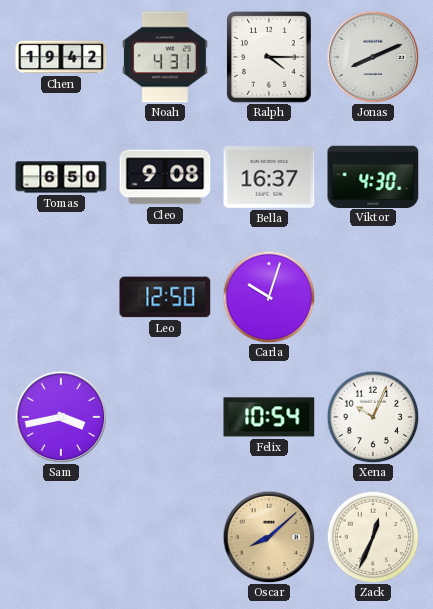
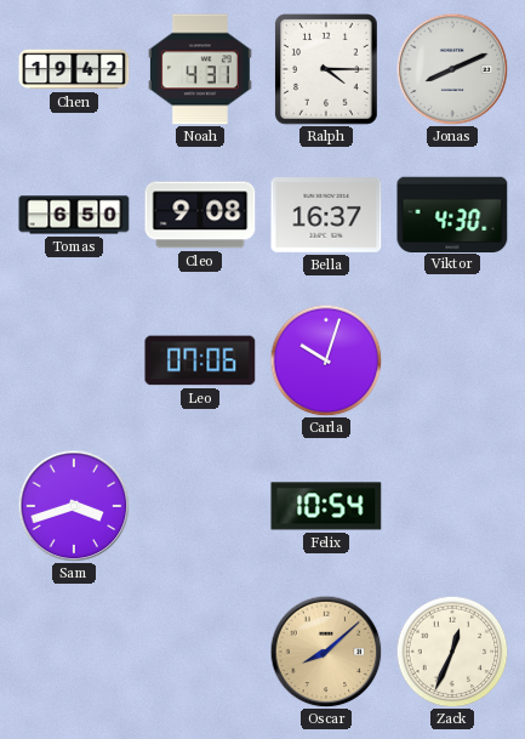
Leo: 12:50 -> 07:06 (200, 360)
Sam: 3:43 -> 3:42 (74, 506)
Xena: 10:04 -> none (373, 417)
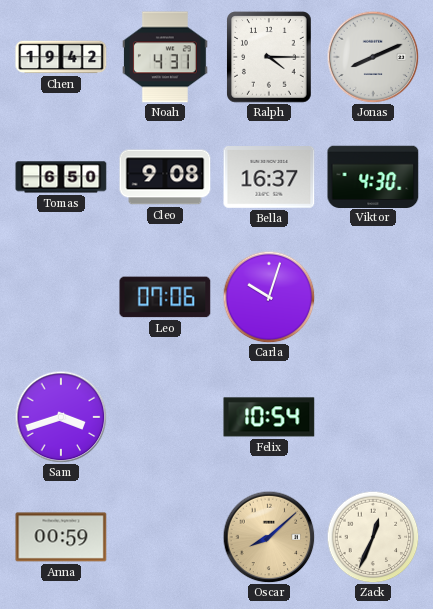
Anna: none -> 00:59 (61, 537)
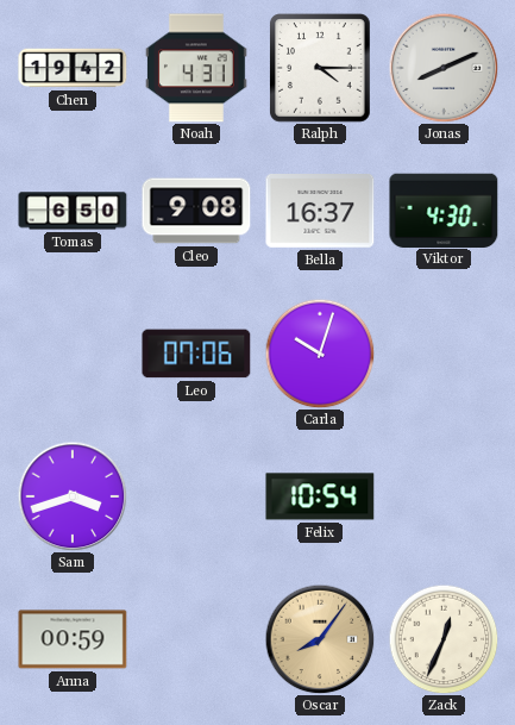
Oscar: 8:08 -> 8:06 (320, 639)
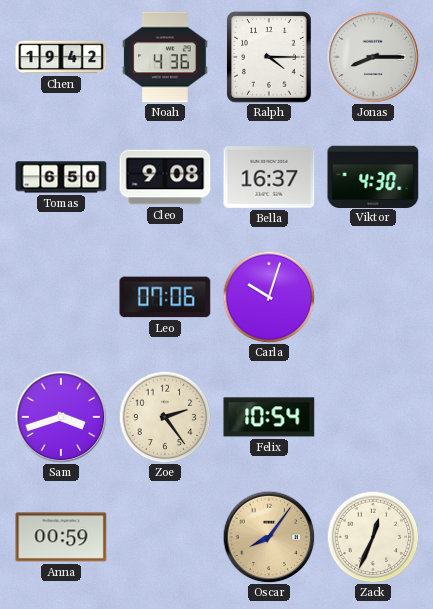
Noah: 4:31 -> 4:36 (165, 57)
Jonas: 8:11 -> 8:15 (373, 57)
Zoe: none -> 2:24 (165, 417)
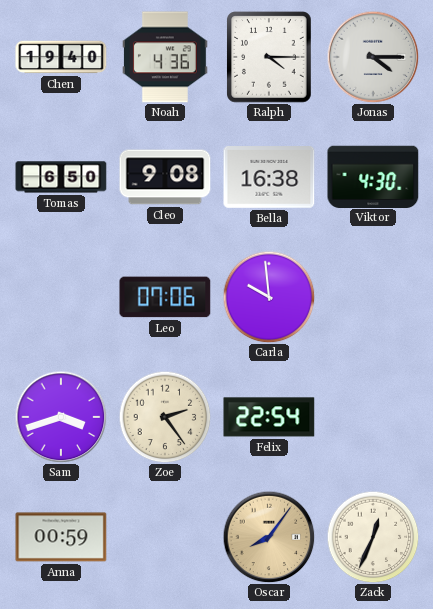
Chen: 19:42 -> 19:40 (61, 57)
Jonas: 8:15 -> 4:15 (373, 57)
Bella: 16:37 -> 16:38 (269, 178)
Carla: 10:03 -> 9:59 (269, 297)
Felix: 10:54 -> 22:54 (269, 417)
